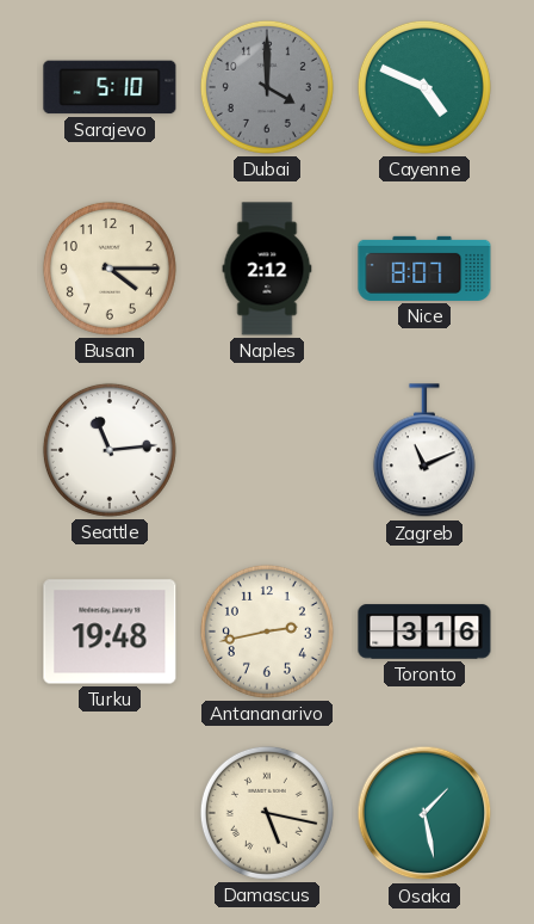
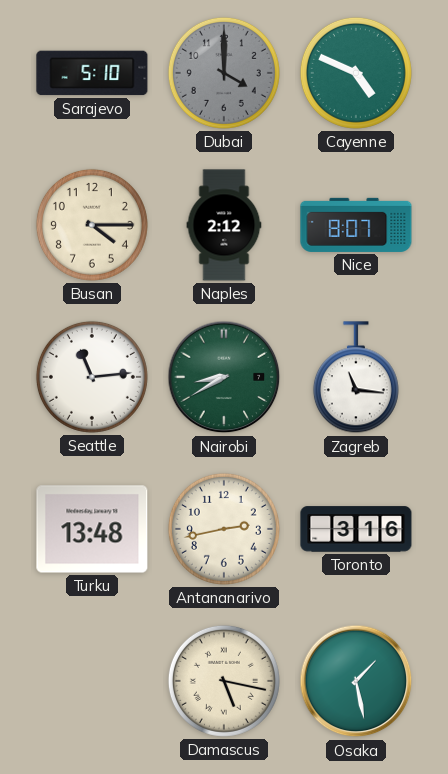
Nairobi: none -> 8:40 (224, 377)
Zagreb: 11:11 -> 11:16 (356, 378)
Turku: 19:48 -> 13:48 (92, 529)
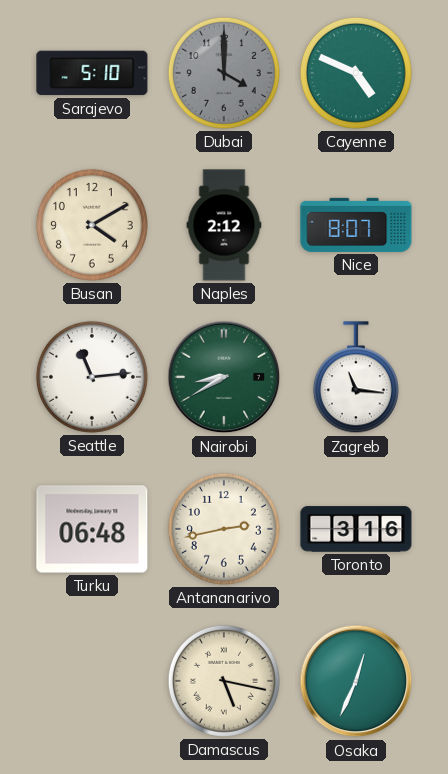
Busan: 4:15 -> 4:10 (92, 225)
Turku: 13:48 -> 06:48 (92, 529)
Osaka: 1:28 -> 12:34 (356, 681)
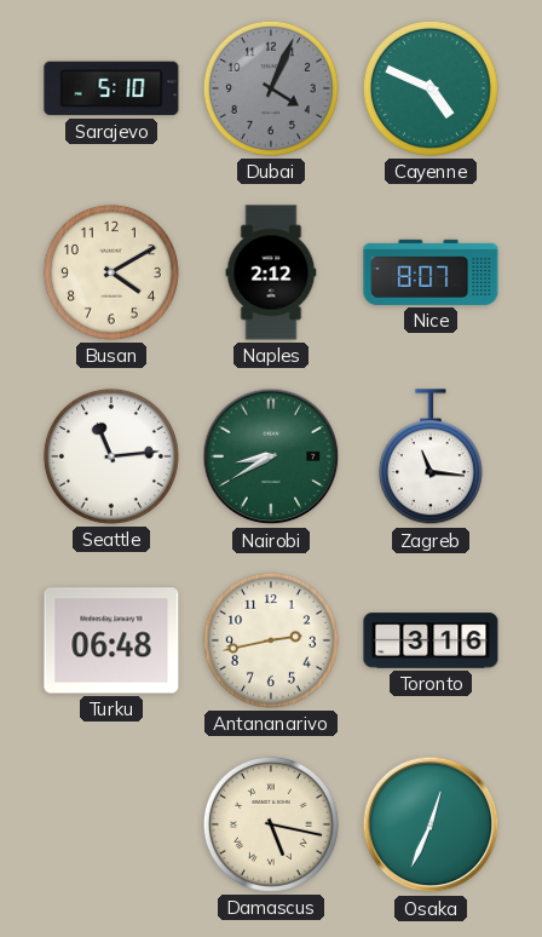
Dubai: 4:00 -> 4:04 (271, 88)
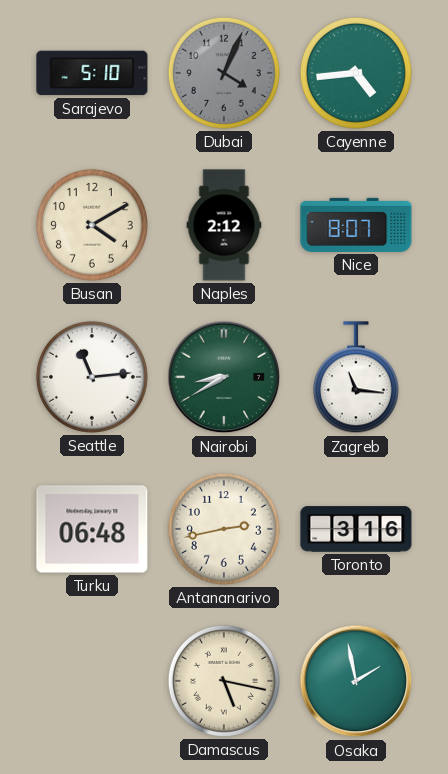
Cayenne: 4:49 -> 4:44 (356, 73)
Osaka: 12:34 -> 1:58 (356, 681)
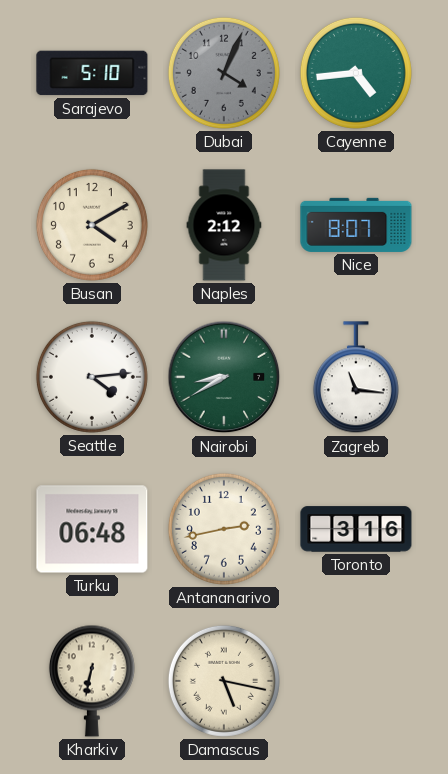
Seattle: 11:14 -> 4:14 (92, 377)
Kharkiv: none -> 6:32 (92, 681)
Osaka: 1:58 -> none (356, 681)
